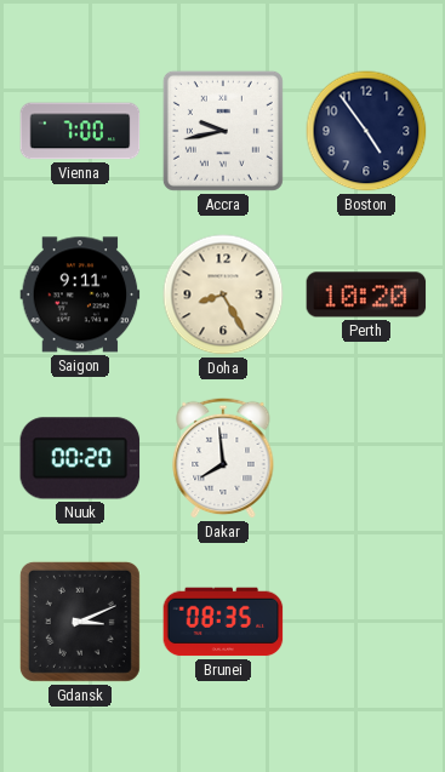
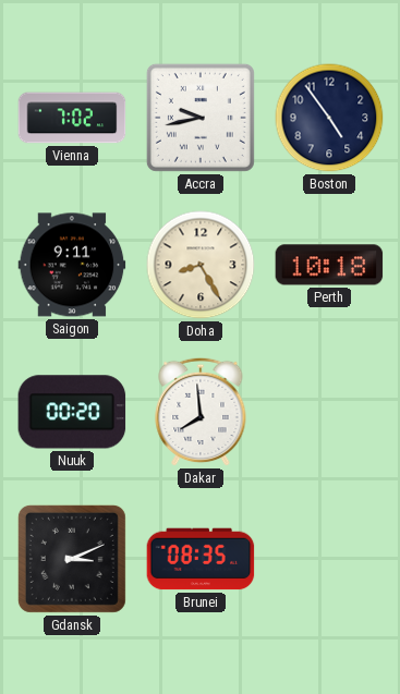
Vienna: 7:00 -> 7:02 (72, 118)
Perth: 10:20 -> 10:18 (329, 265)
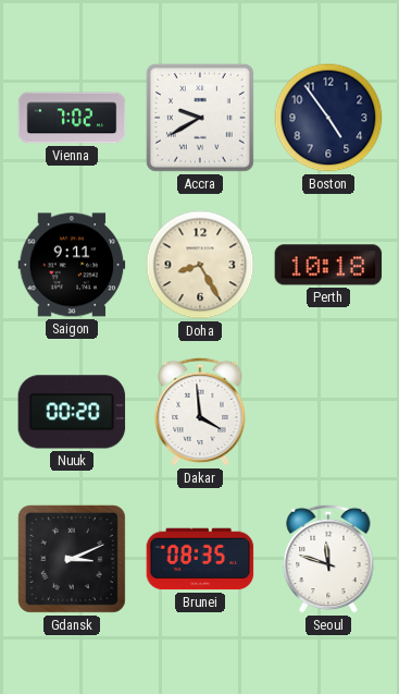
Accra: 9:43 -> 9:40 (200, 118)
Dakar: 7:59 -> 3:59 (200, 412)
Seoul: none -> 11:48 (328, 559)
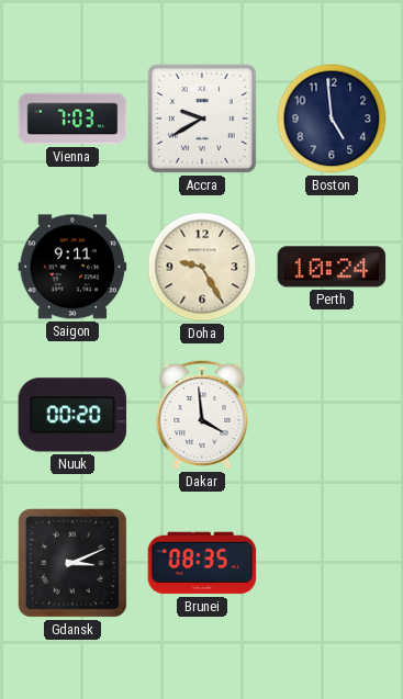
Vienna: 7:02 -> 7:03 (72, 119)
Boston: 4:54 -> 4:59 (332, 119)
Doha: 8:25 -> 9:25 (202, 267)
Perth: 10:18 -> 10:24 (332, 267)
Seoul: 11:48 -> none (328, 559)
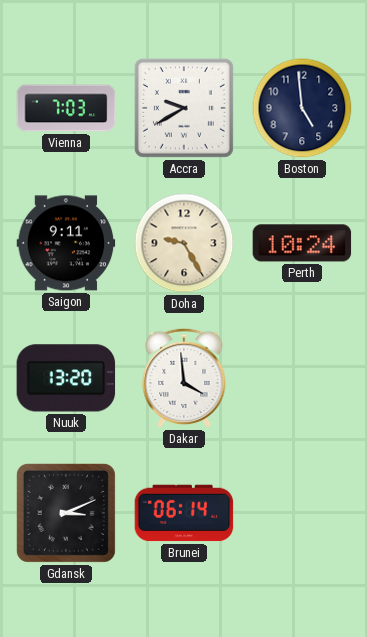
Nuuk: 00:20 -> 13:20 (66, 378)
Brunei: 08:35 -> 06:14 (184, 513)
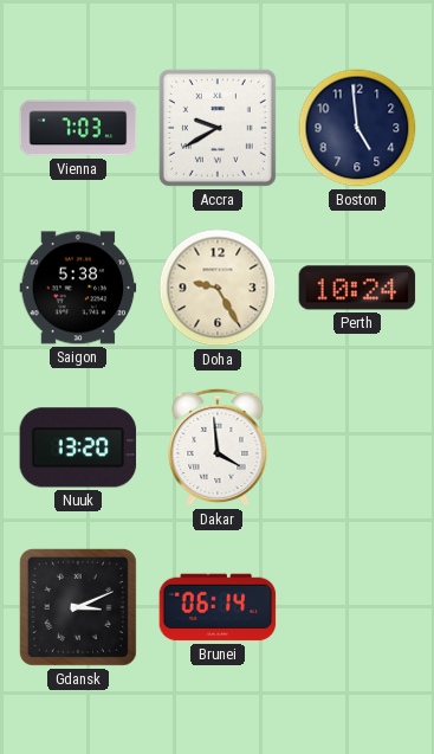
Saigon: 9:11 -> 5:38 (78, 288)
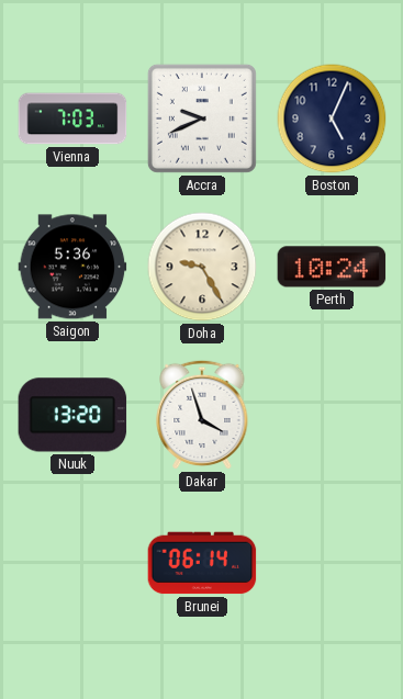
Accra: 9:40 -> 9:41 (202, 119)
Boston: 4:59 -> 5:04 (332, 119)
Saigon: 5:38 -> 5:36 (72, 267)
Dakar: 3:59 -> 3:57 (202, 415)
Gdansk: 3:11 -> none (78, 607)
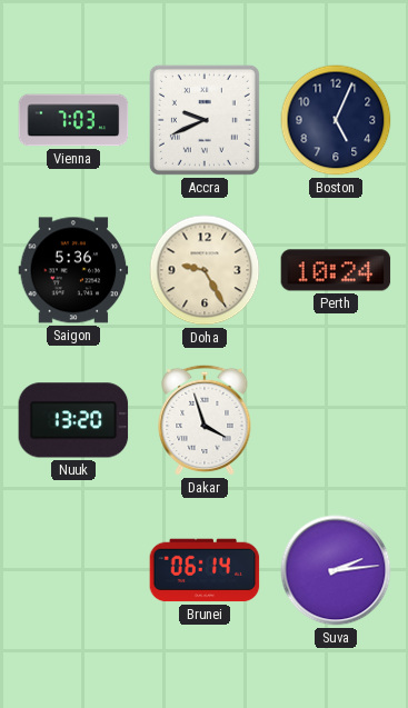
Suva: none -> 2:14 (336, 570)
